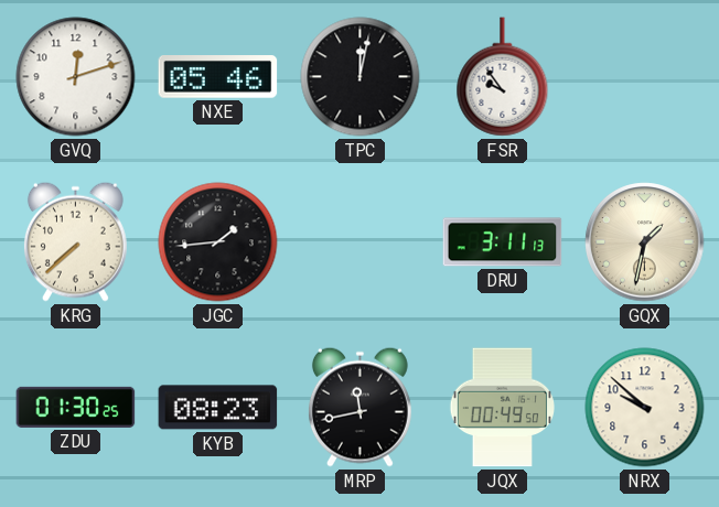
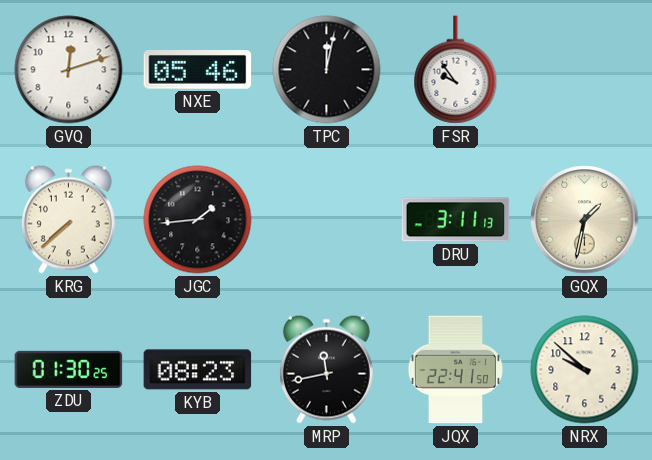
JQX: 00:49 -> 22:41 (455, 370)
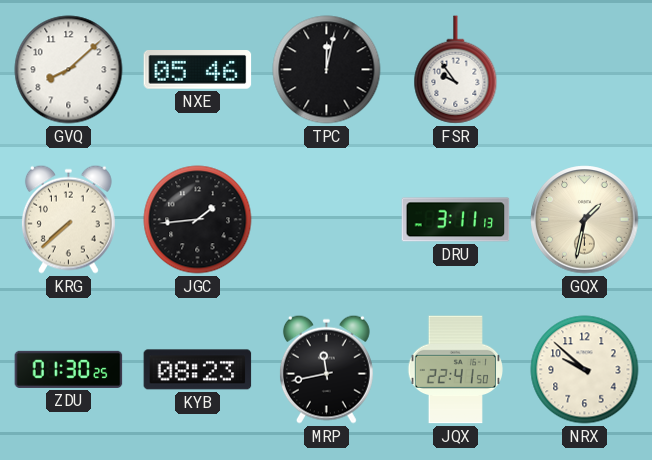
GVQ: 12:12 -> 8:08 (69, 70)
